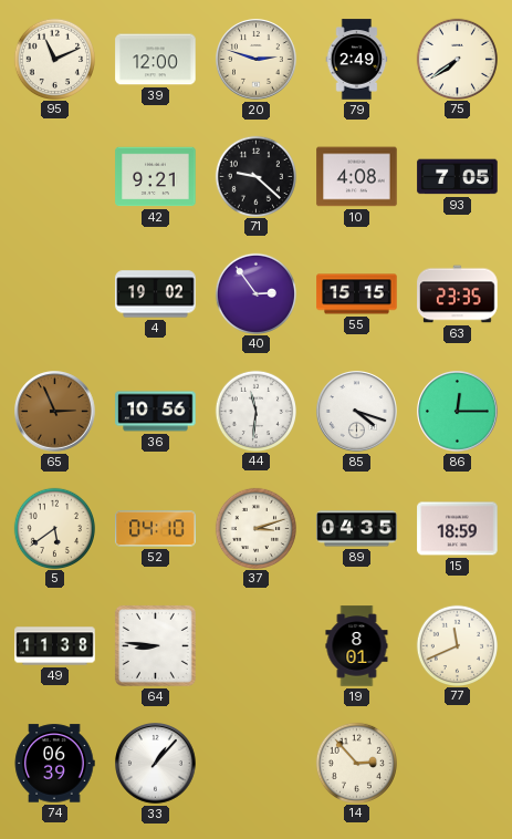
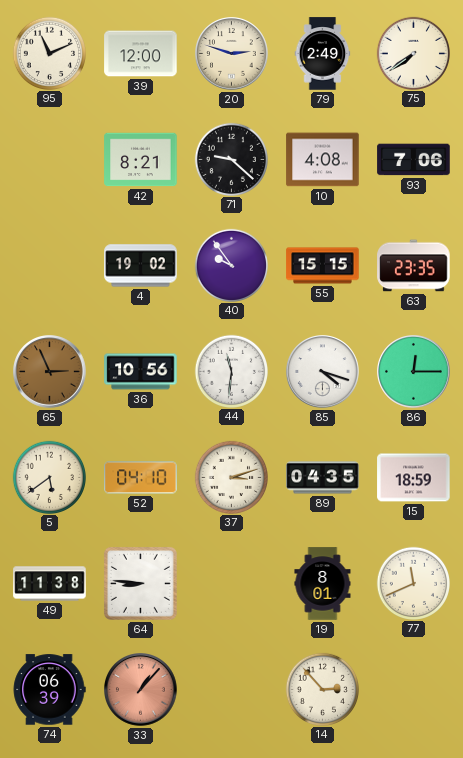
42: 9:21 -> 8:21 (141, 160)
93: 7:05 -> 7:06 (414, 160)
40: 2:54 -> 9:54 (231, 265)
33 dial: white -> salmon (141, 690)
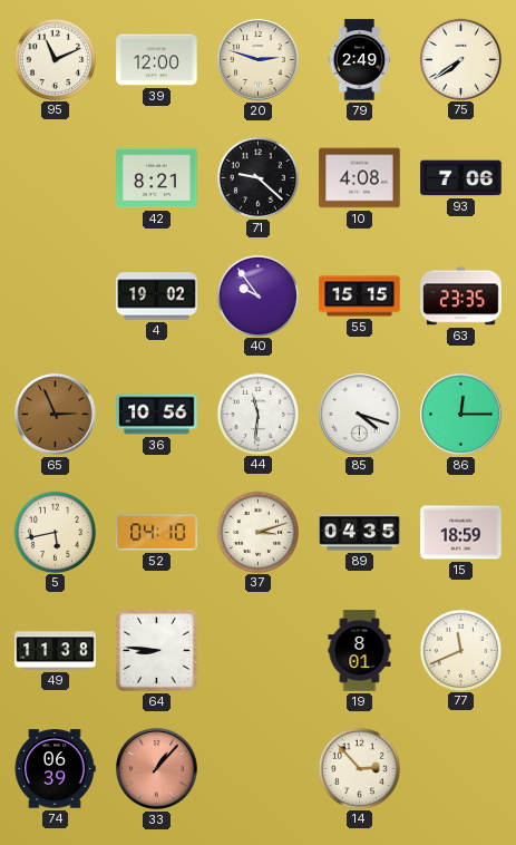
5: 5:39 -> 5:43 (55, 532)
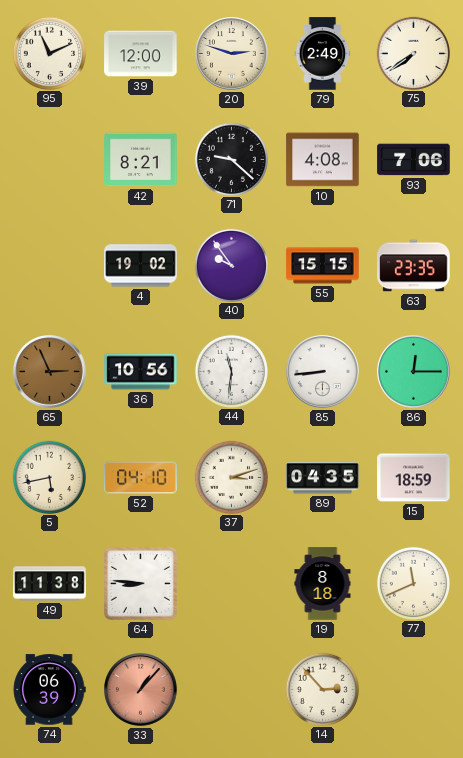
85: 4:18 -> 8:44 (323, 372)
19: 8:01 -> 8:18 (323, 584)
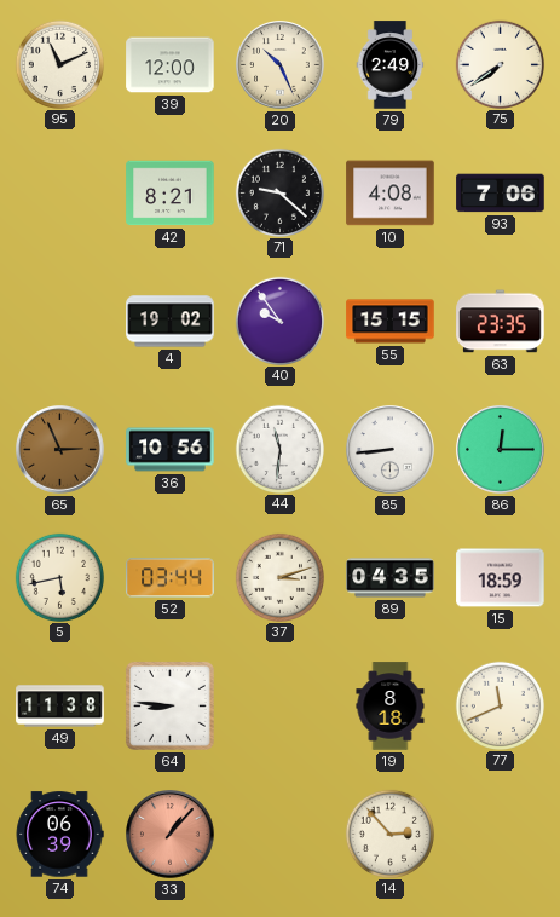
20: 2:48 -> 10:26 (281, 65)
52: 04:10 -> 03:44 (171, 578)
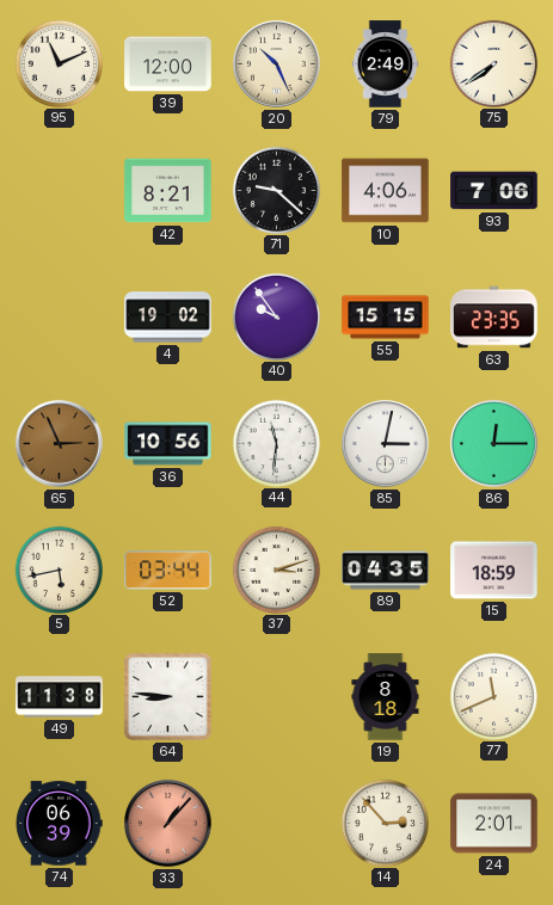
10: 4:08 -> 4:06 (386, 191)
85: 8:44 -> 3:02 (386, 444)
24: none -> 2:01 (494, 824)
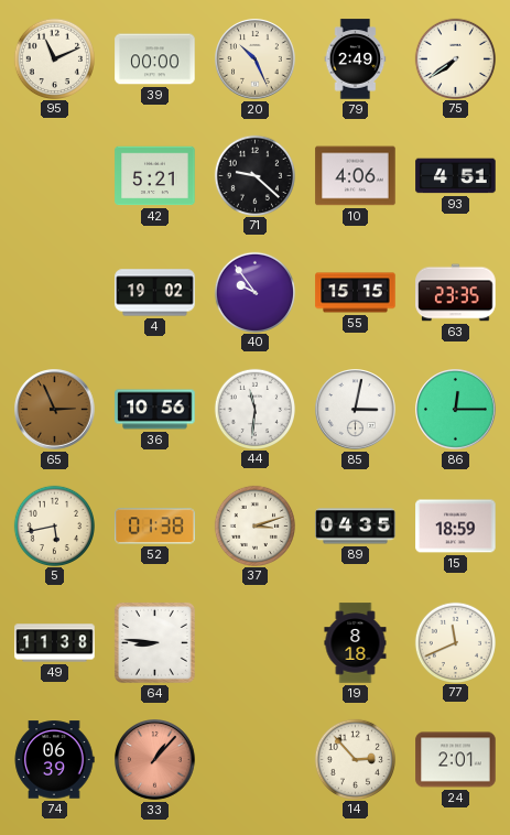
39: 12:00 -> 00:00 (155, 59)
42: 8:21 -> 5:21 (155, 176)
93: 7:06 -> 4:51 (456, 176)
52: 03:44 -> 01:38 (155, 527)
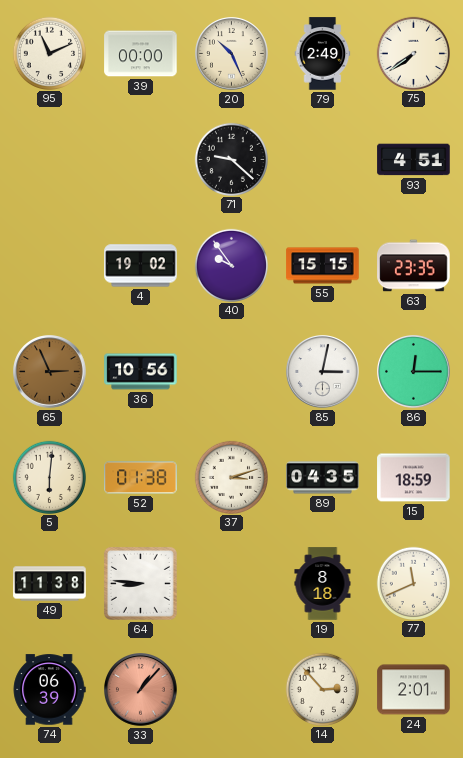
42: 5:21 -> none (155, 176)
10: 4:06 -> none (356, 176)
44: 11:31 -> none (254, 409)
5: 5:43 -> 6:01 (49, 477)
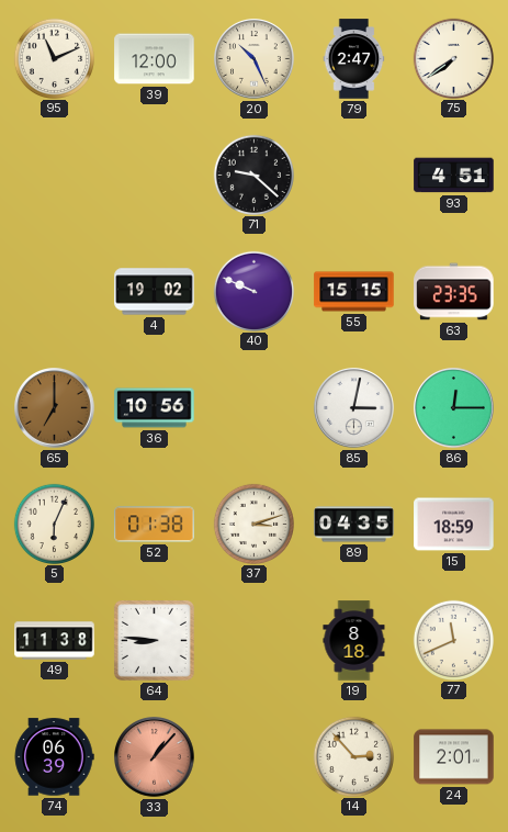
39: 00:00 -> 12:00 (155, 59)
79: 2:49 -> 2:47 (354, 59)
40: 9:54 -> 9:49 (253, 291)
65: 2:56 -> 7:00 (55, 408)
5: 6:01 -> 6:04 (54, 524)
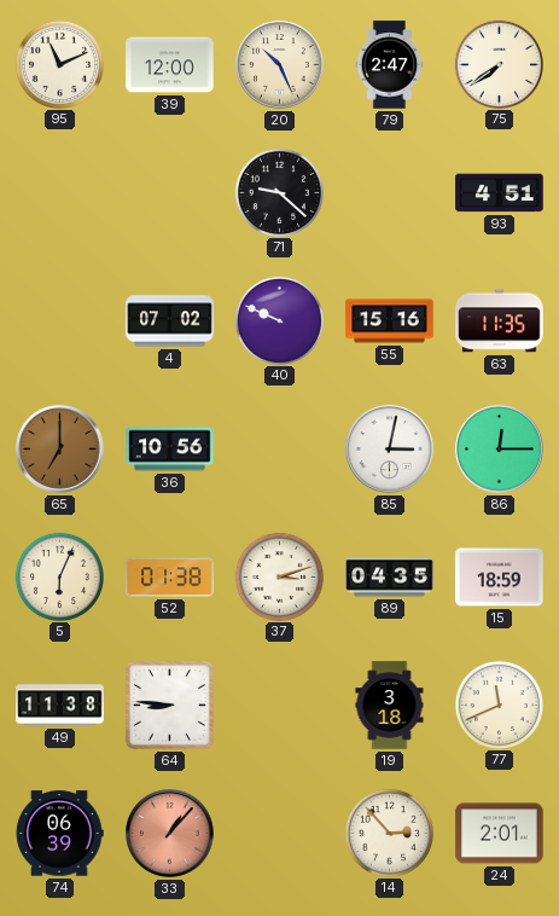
4: 19:02 -> 07:02 (170, 321)
55: 15:15 -> 15:16 (390, 321)
63: 23:35 -> 11:35 (500, 321)
19: 8:18 -> 3:18 (390, 706)
